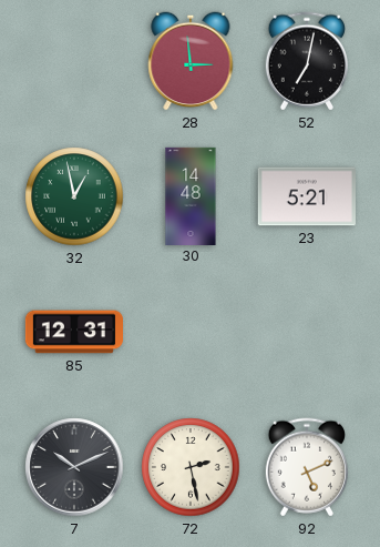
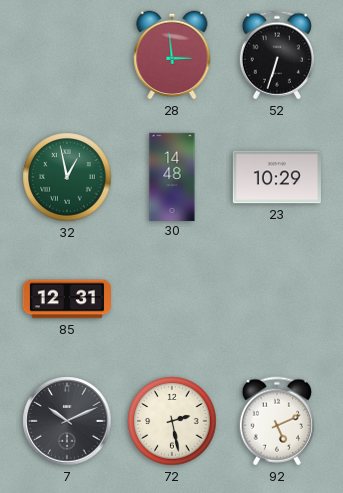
52: 7:02 -> 6:33 (277, 55)
23: 5:21 -> 10:29 (277, 177)
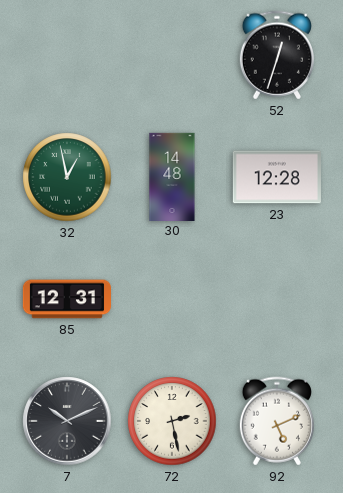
28: 2:59 -> none (172, 55)
52: 6:33 -> 12:33 (277, 55)
23: 10:29 -> 12:28 (277, 177)
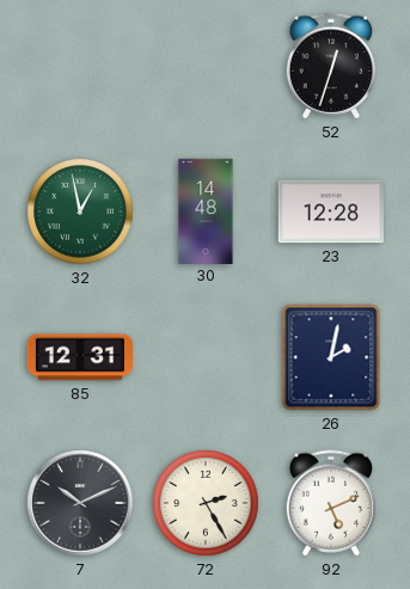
26: none -> 2:02 (331, 357)
72: 2:28 -> 2:25 (206, 503)
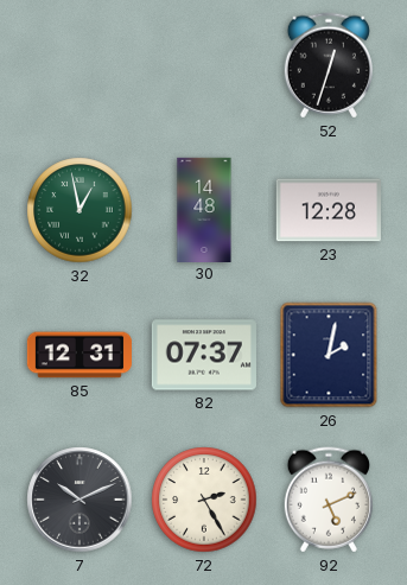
82: none -> 07:37 (204, 355)
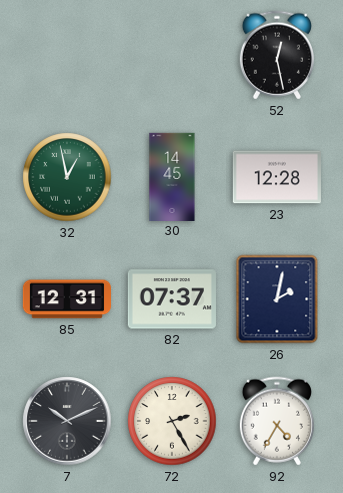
52: 12:33 -> 12:28 (277, 55)
30: 14:48 -> 14:45 (172, 176)
92: 5:11 -> 4:35 (277, 421)
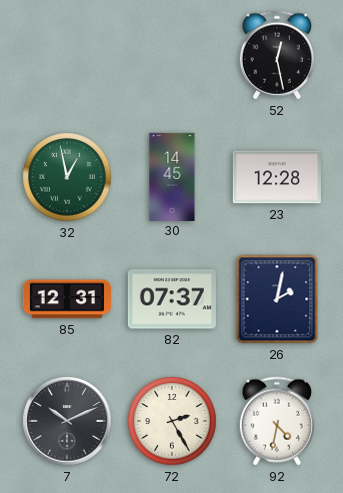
92: 4:35 -> 4:32 (277, 421)
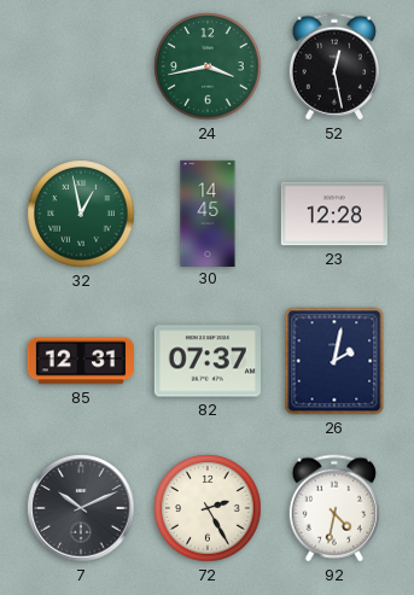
24: none -> 3:43 (208, 66)
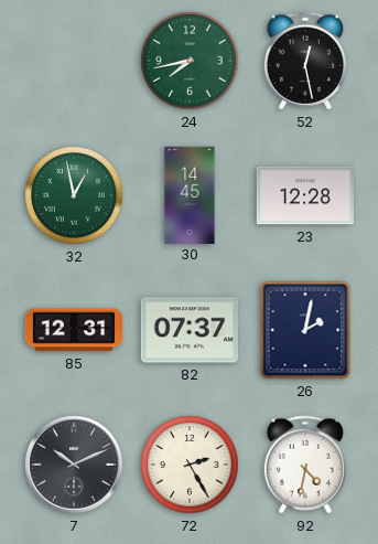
24: 3:43 -> 7:43 (190, 61)
